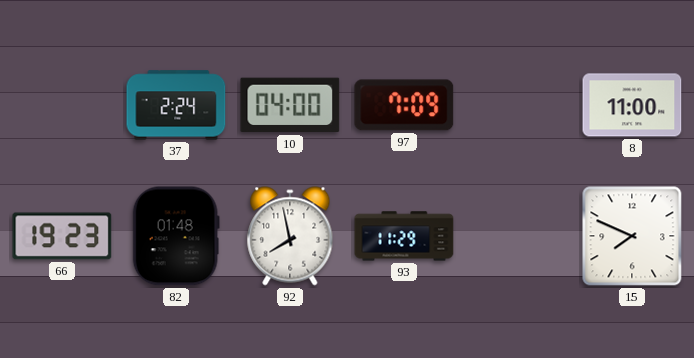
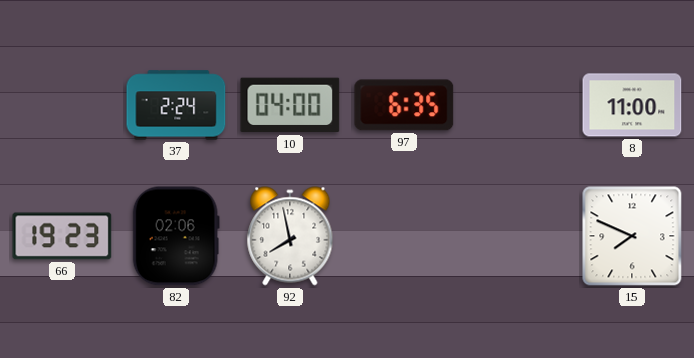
97: 7:09 -> 6:35 (404, 105)
82: 01:48 -> 02:06 (176, 236)
93: 11:29 -> none (404, 236)
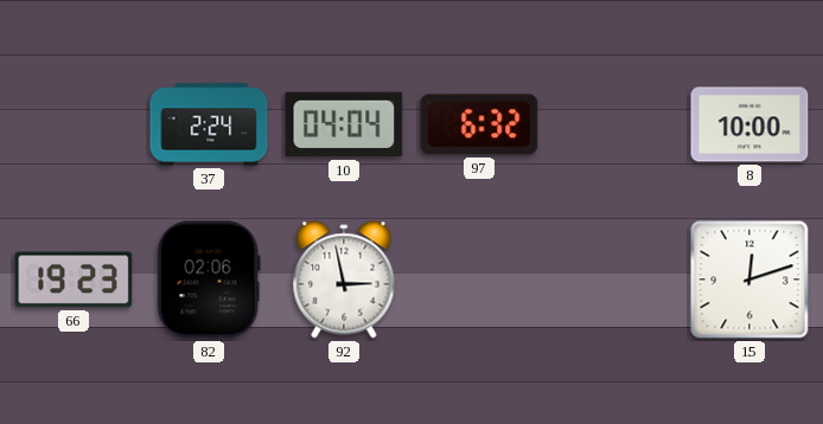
10: 04:00 -> 04:04 (344, 124)
97: 6:35 -> 6:32 (479, 124)
8: 11:00 -> 10:00 (749, 124)
92: 7:58 -> 2:58 (344, 280)
15: 7:49 -> 12:12 (749, 280)
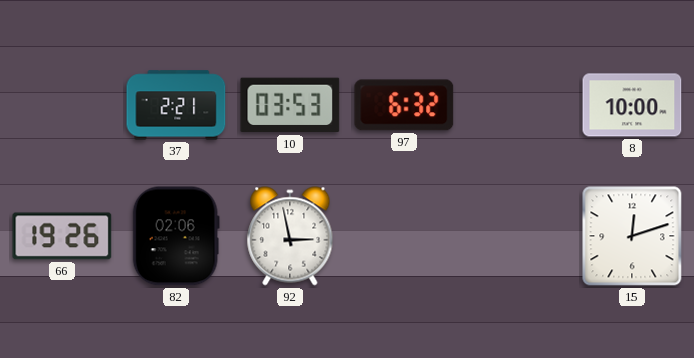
37: 2:24 -> 2:21 (176, 105)
10: 04:04 -> 03:53 (290, 105)
66: 19:23 -> 19:26 (62, 236)
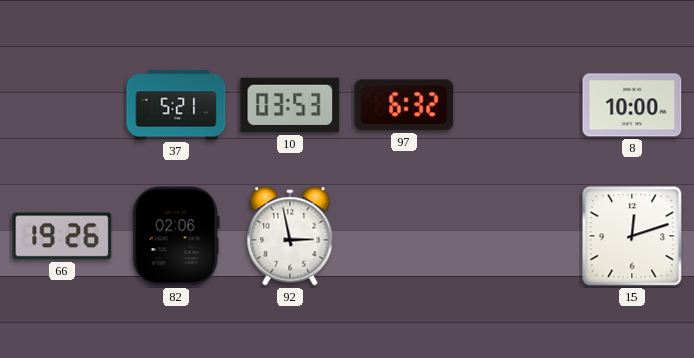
37: 2:21 -> 5:21 (176, 105)
